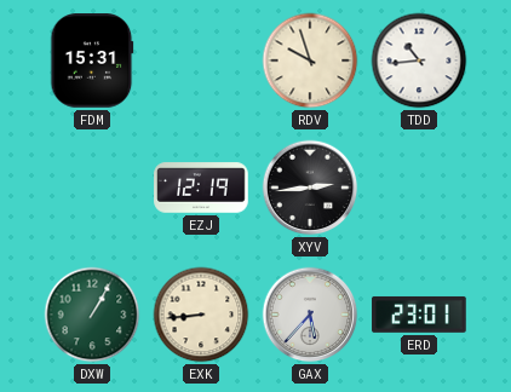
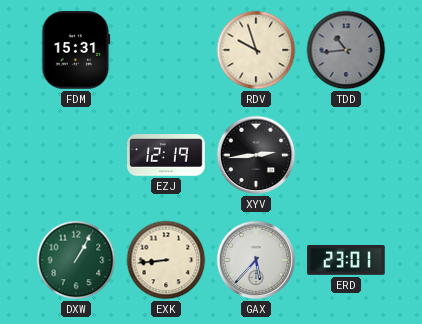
TDD dial: white -> grey (346, 50)
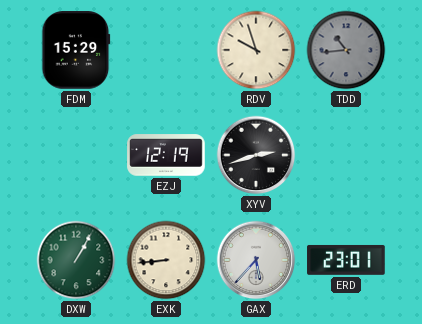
FDM: 15:31 -> 15:29 (76, 50)
XYV: 2:44 -> 2:42 (256, 155)
